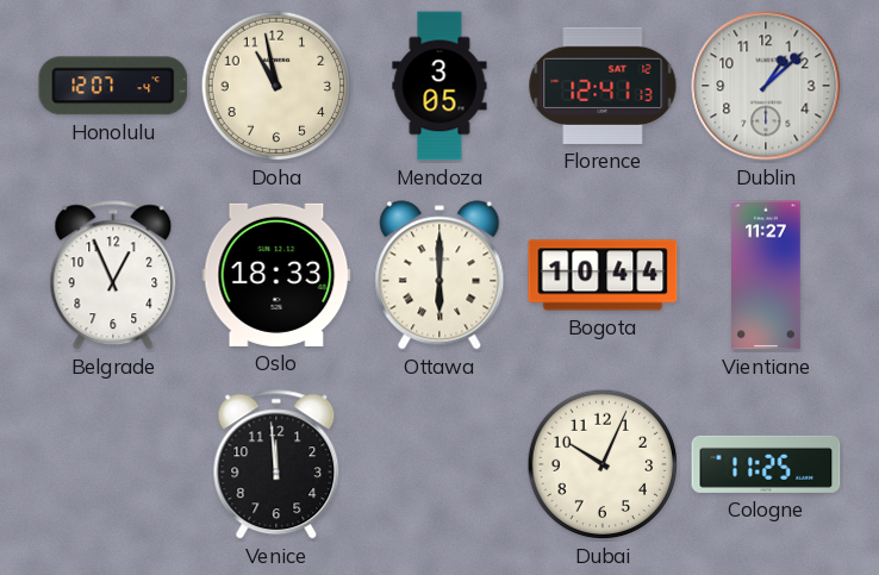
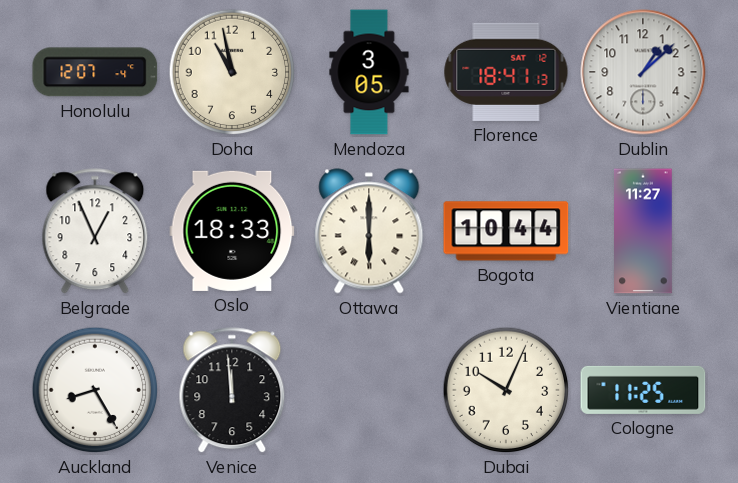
Florence: 12:41 -> 18:41 (506, 72)
Auckland: none -> 8:25 (95, 390)
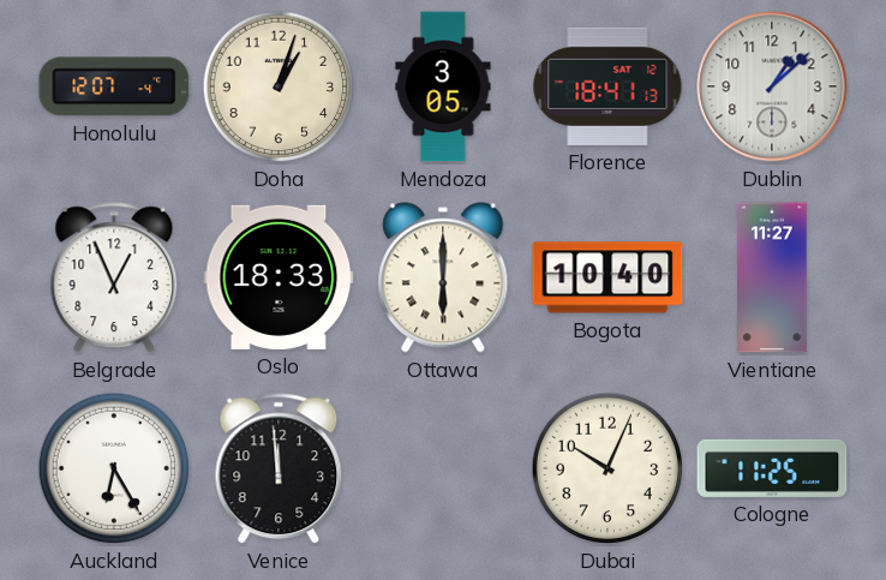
Doha: 10:58 -> 1:03 (279, 86)
Bogota: 10:44 -> 10:40 (607, 277)
Auckland: 8:25 -> 6:25 (114, 468)
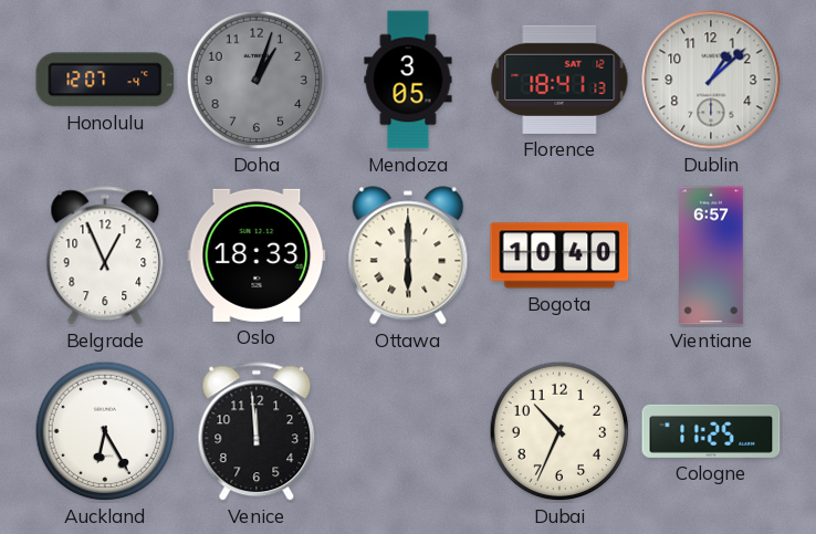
Doha dial: cream -> grey (257, 80)
Vientiane: 11:27 -> 6:57 (712, 255)
Dubai: 10:04 -> 10:34 (559, 431)
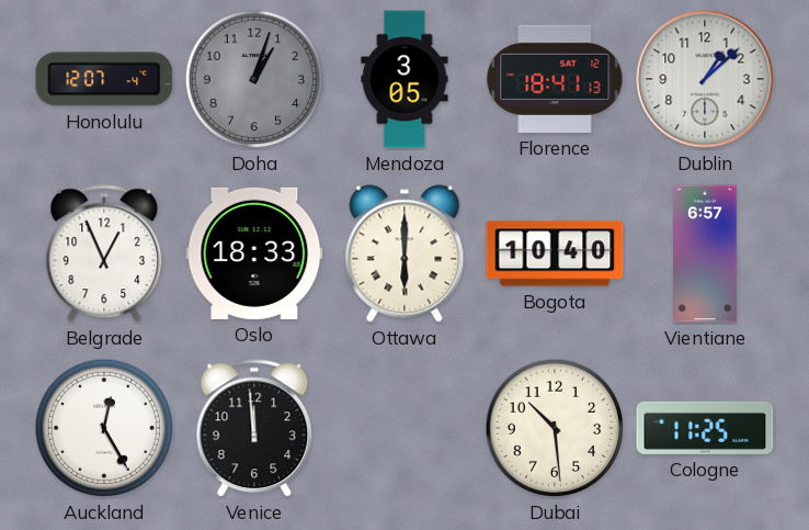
Auckland: 6:25 -> 12:25 (104, 428)
Dubai: 10:34 -> 10:29 (555, 428)
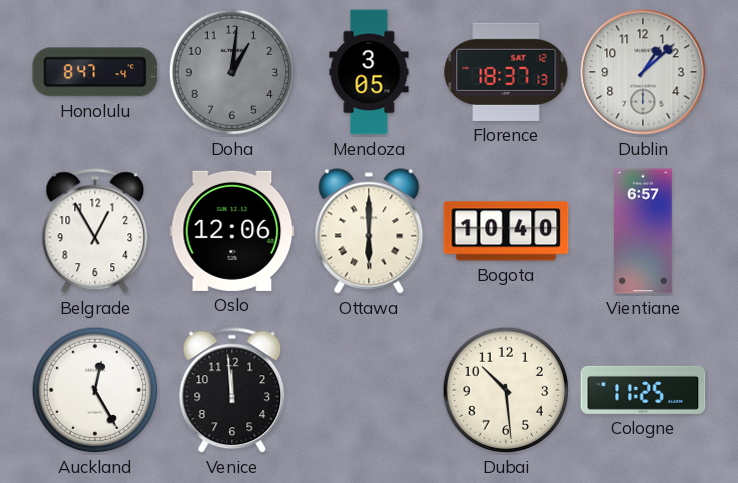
Honolulu: 12:07 -> 8:47 (95, 72)
Doha: 1:03 -> 1:01 (232, 72)
Florence: 18:41 -> 18:37 (506, 72)
Belgrade: 12:56 -> 12:55 (95, 232)
Oslo: 18:33 -> 12:06 (232, 231)
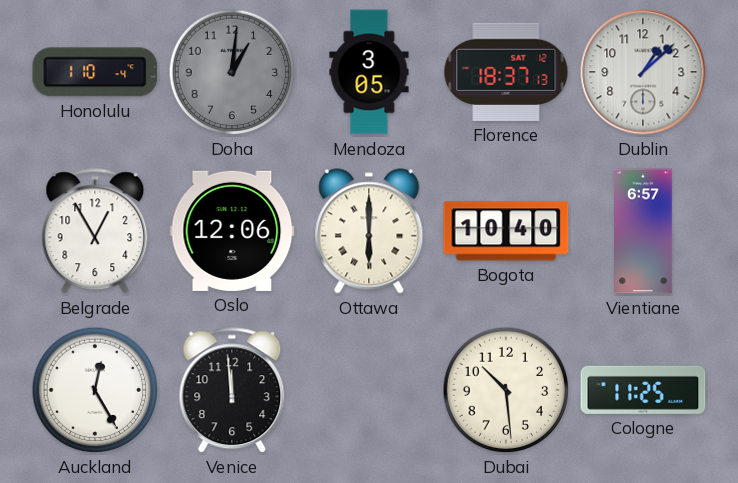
Honolulu: 8:47 -> 1:10 (95, 72)
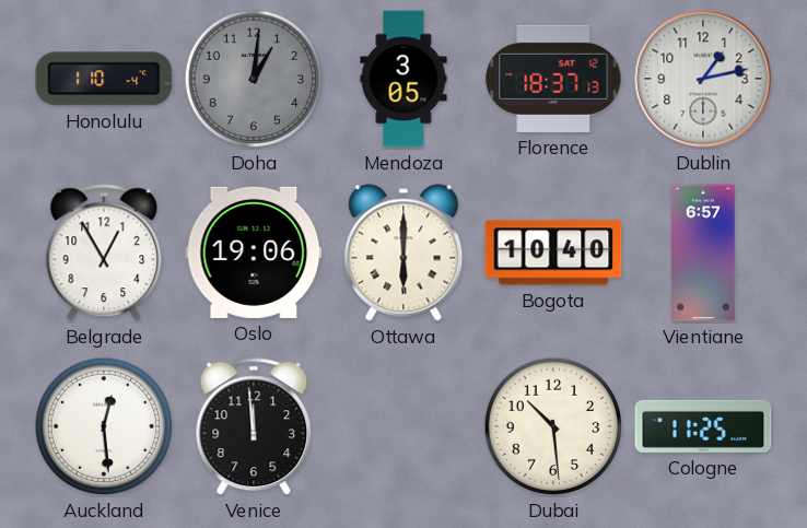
Dublin: 1:08 -> 1:13 (703, 79)
Oslo: 12:06 -> 19:06 (254, 253)
Auckland: 12:25 -> 12:29 (104, 426)
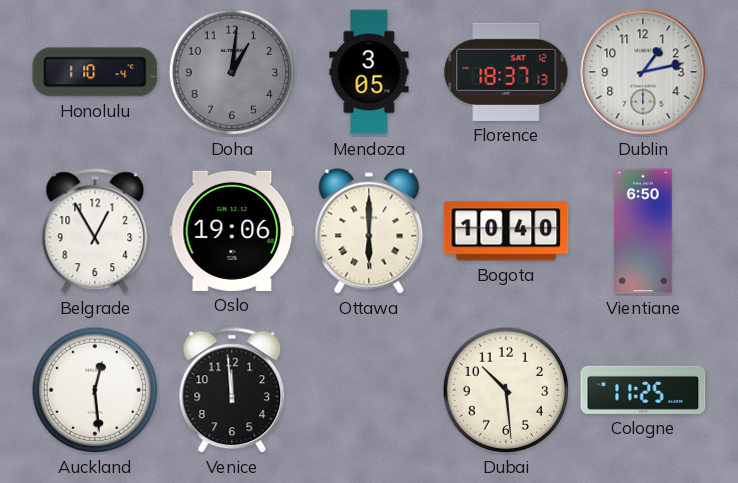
Vientiane: 6:57 -> 6:50 (644, 231)
